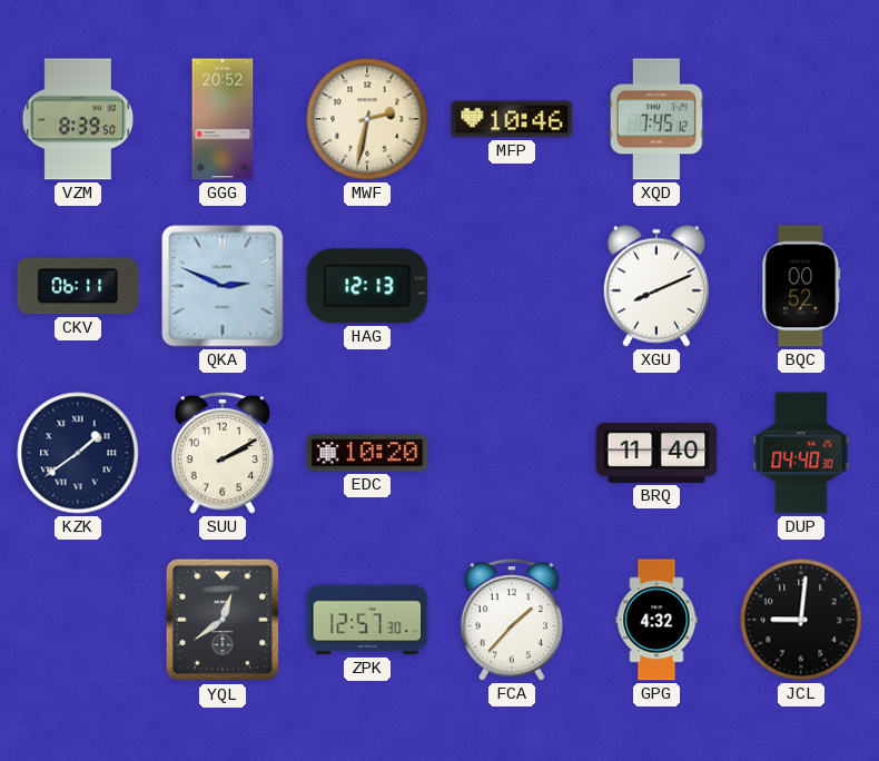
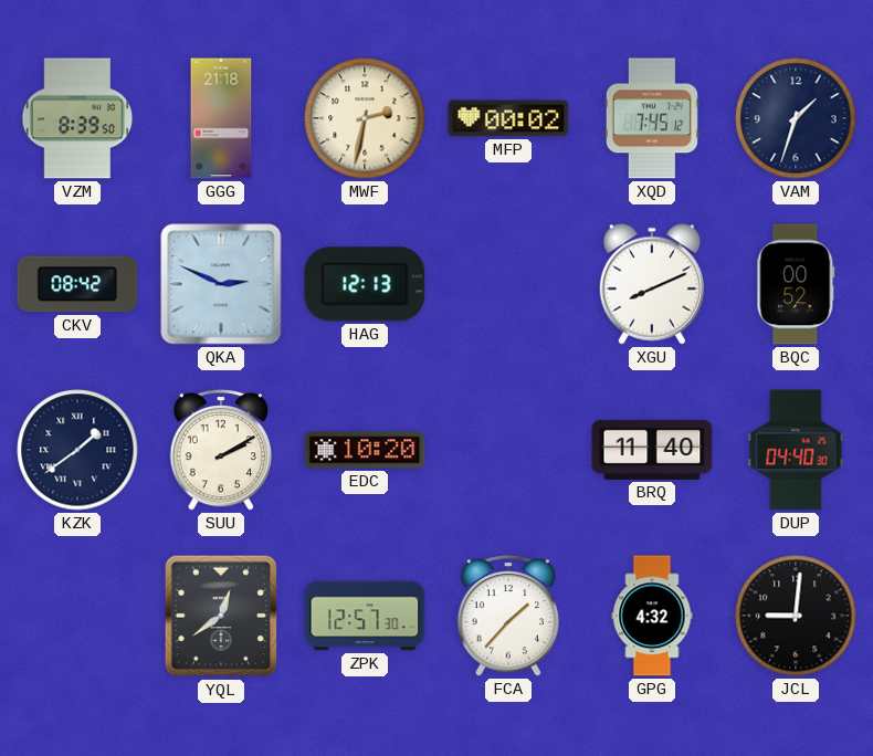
GGG: 20:52 -> 21:18 (221, 118)
MFP: 10:46 -> 00:02 (508, 118)
VAM: none -> 1:33 (796, 118)
CKV: 06:11 -> 08:42 (77, 284)
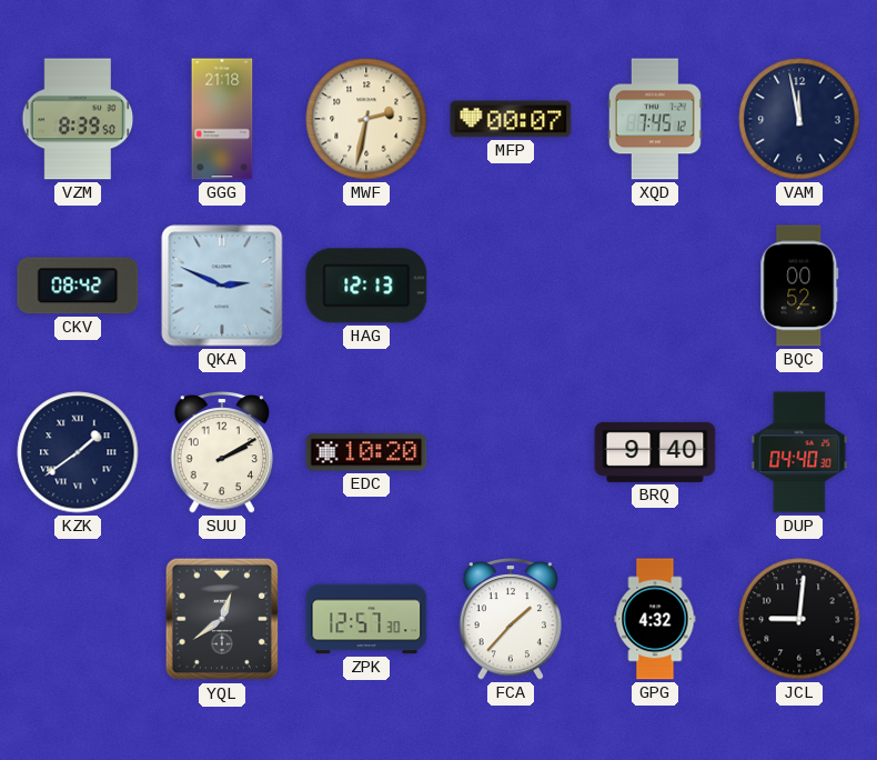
MFP: 00:02 -> 00:07 (511, 119)
VAM: 1:33 -> 11:58 (799, 119)
XGU: 8:11 -> none (652, 284)
BRQ: 11:40 -> 9:40 (655, 452)
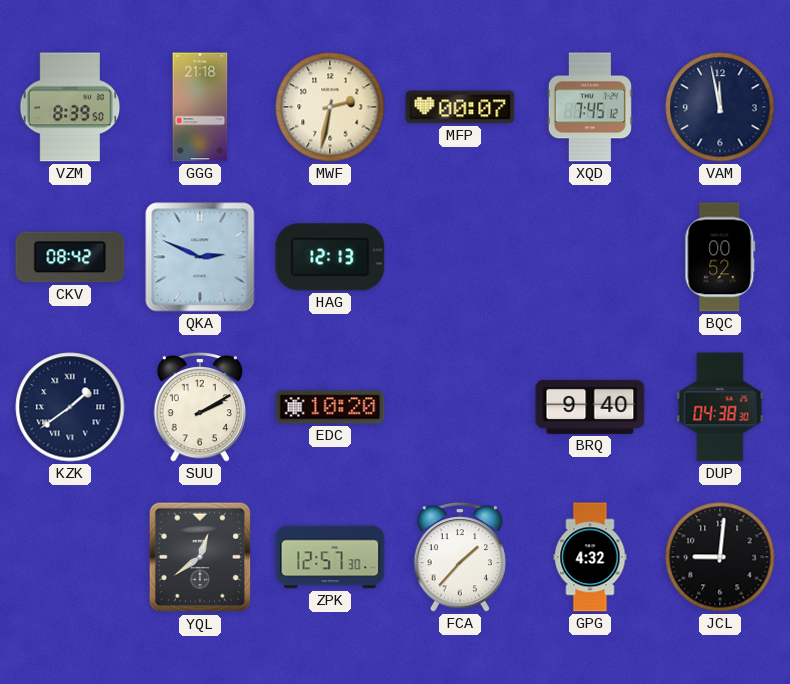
DUP: 04:40 -> 04:38 (720, 407)
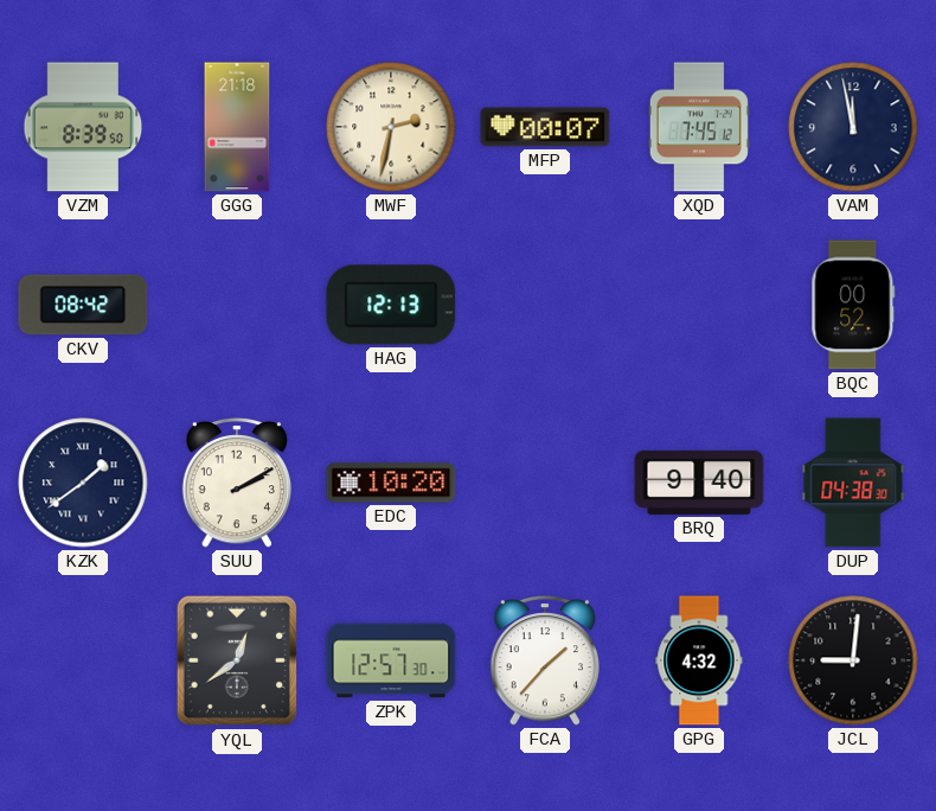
QKA: 2:49 -> none (200, 257)
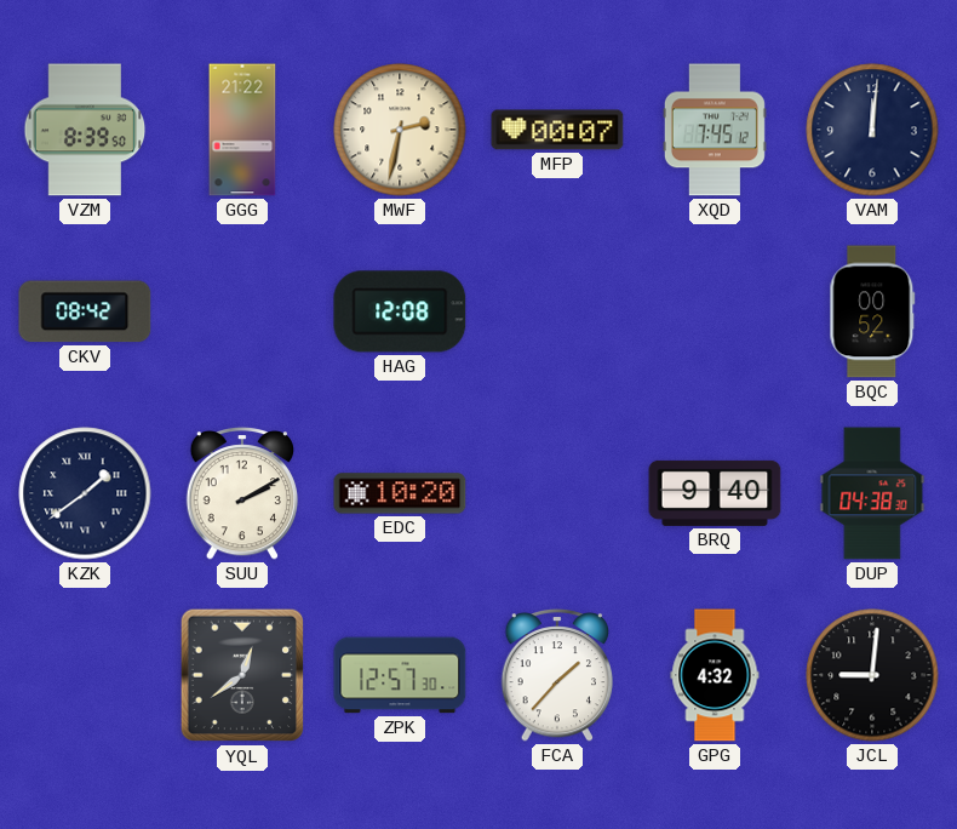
GGG: 21:18 -> 21:22 (242, 130)
VAM: 11:58 -> 12:01 (872, 130)
HAG: 12:13 -> 12:08 (400, 311)
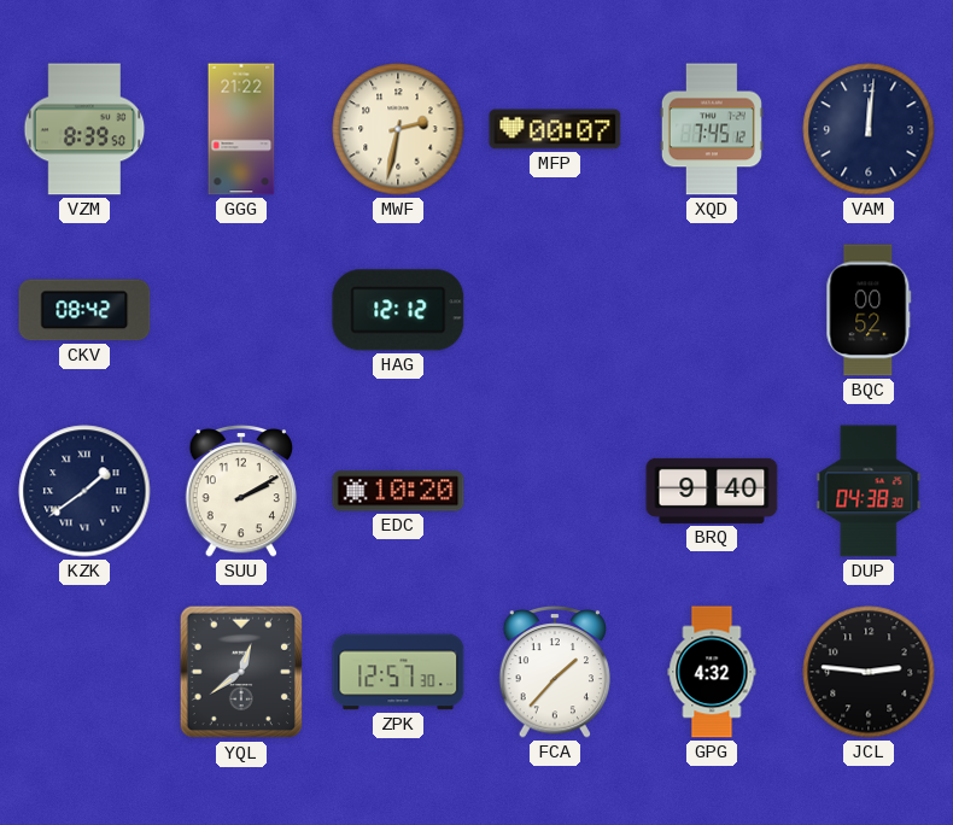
HAG: 12:08 -> 12:12 (398, 310)
JCL: 9:01 -> 2:46 (869, 672)
